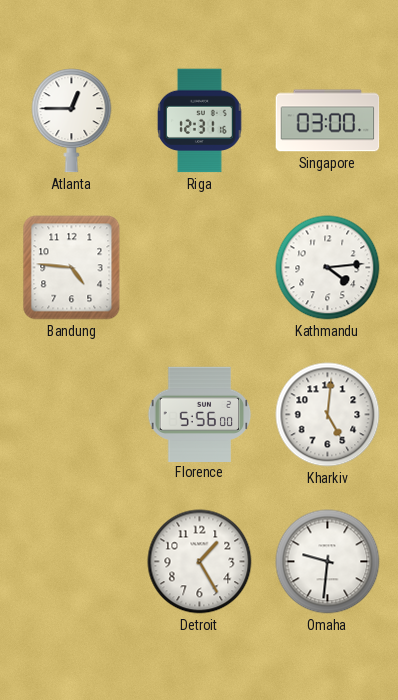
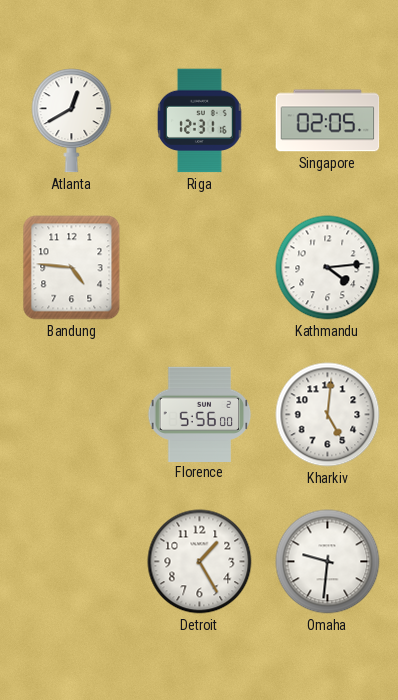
Atlanta: 12:45 -> 12:40 (72, 121)
Singapore: 03:00 -> 02:05 (328, 121)
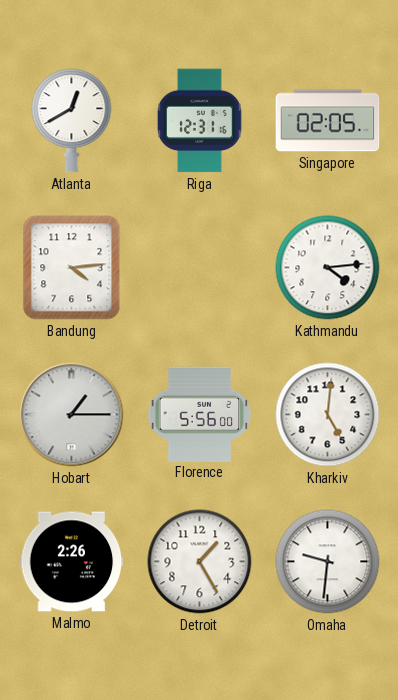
Bandung: 4:46 -> 4:14 (72, 268)
Hobart: none -> 1:15 (72, 415)
Malmo: none -> 2:26 (72, 562)
